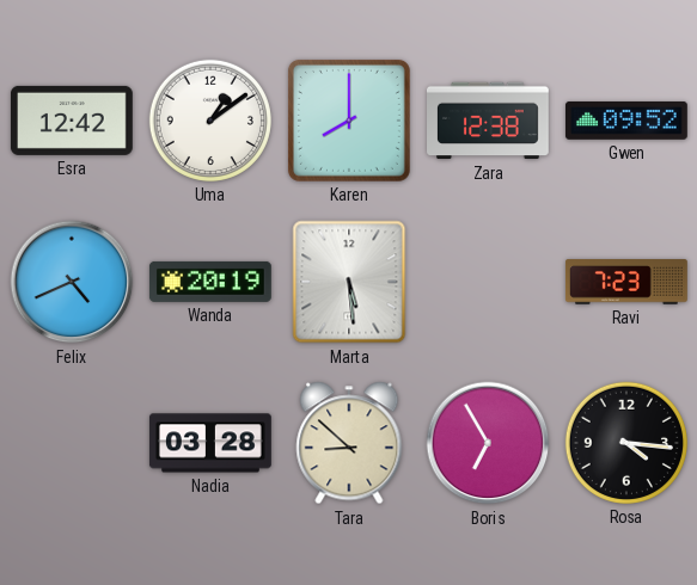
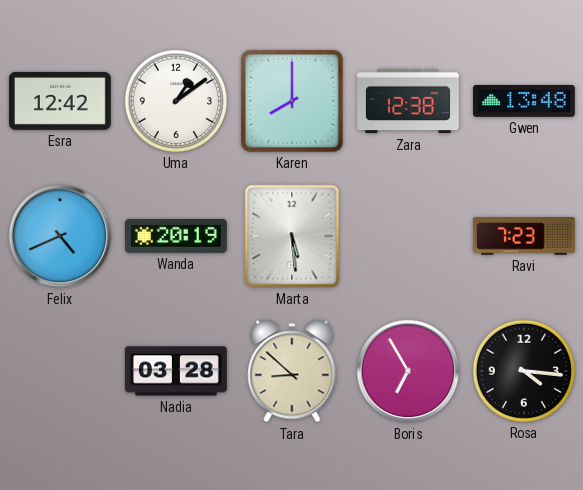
Gwen: 09:52 -> 13:48 (524, 101)
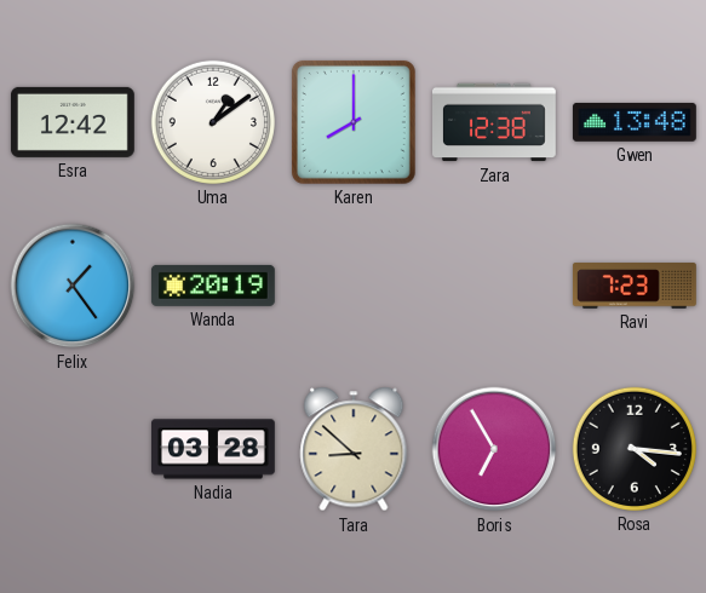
Felix: 4:41 -> 1:24 (73, 286)
Marta: 5:29 -> none (292, 236)
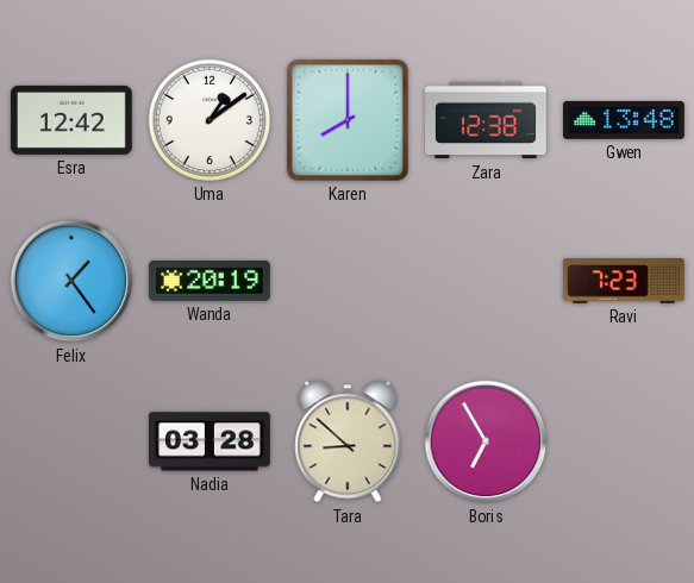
Rosa: 4:16 -> none (635, 449)
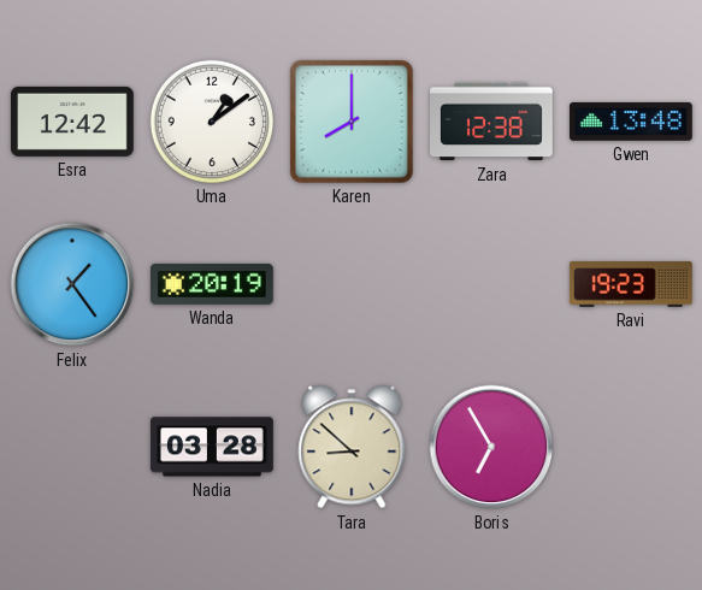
Ravi: 7:23 -> 19:23 (631, 284)
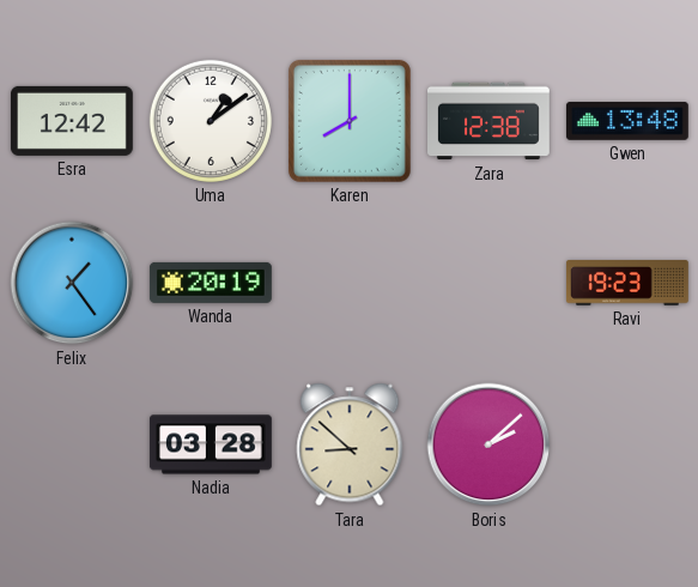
Boris: 6:55 -> 2:08 (488, 444)
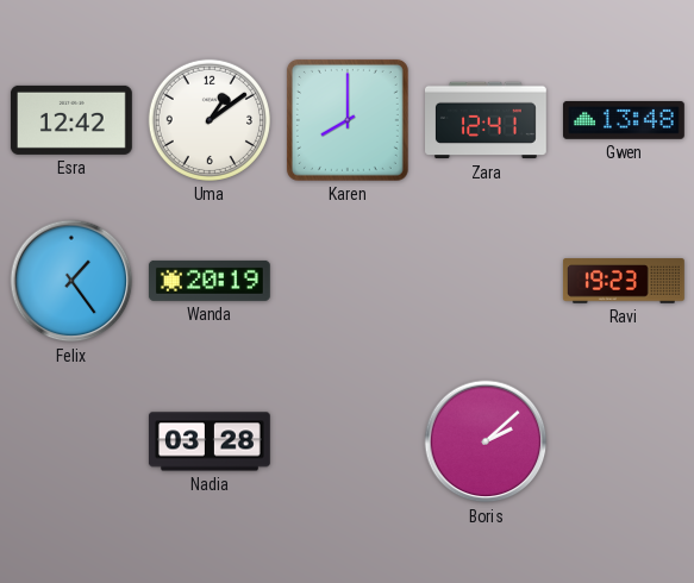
Zara: 12:38 -> 12:41 (487, 120)
Tara: 8:52 -> none (350, 444)
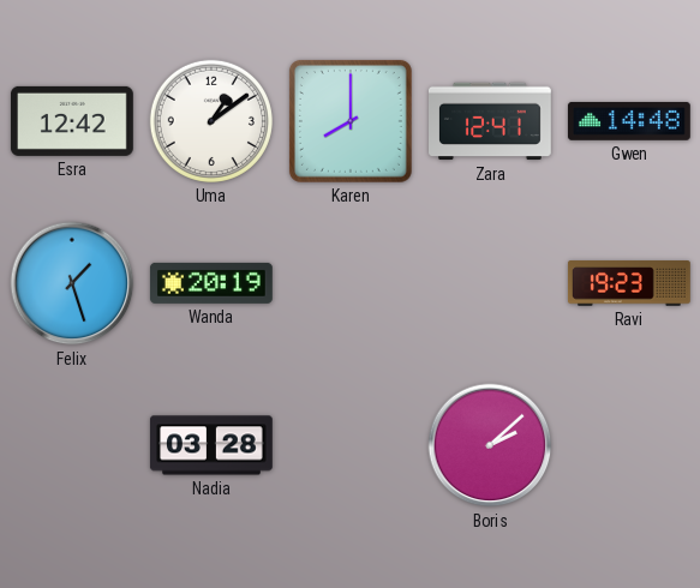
Gwen: 13:48 -> 14:48 (629, 121)
Felix: 1:24 -> 1:27 (72, 283)
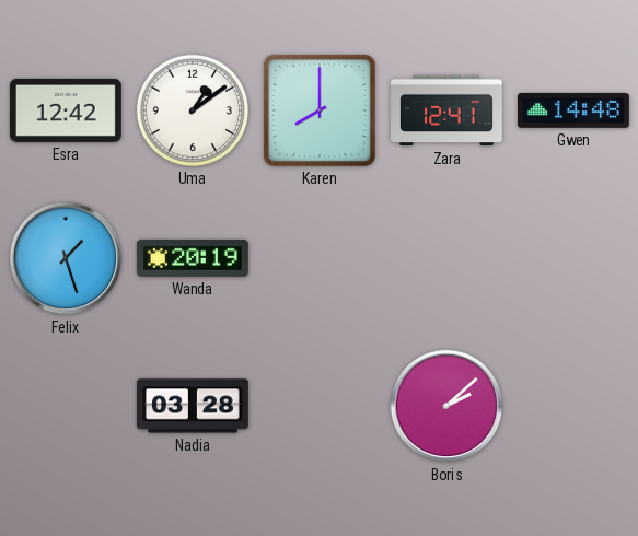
Ravi: 19:23 -> none (629, 283)
